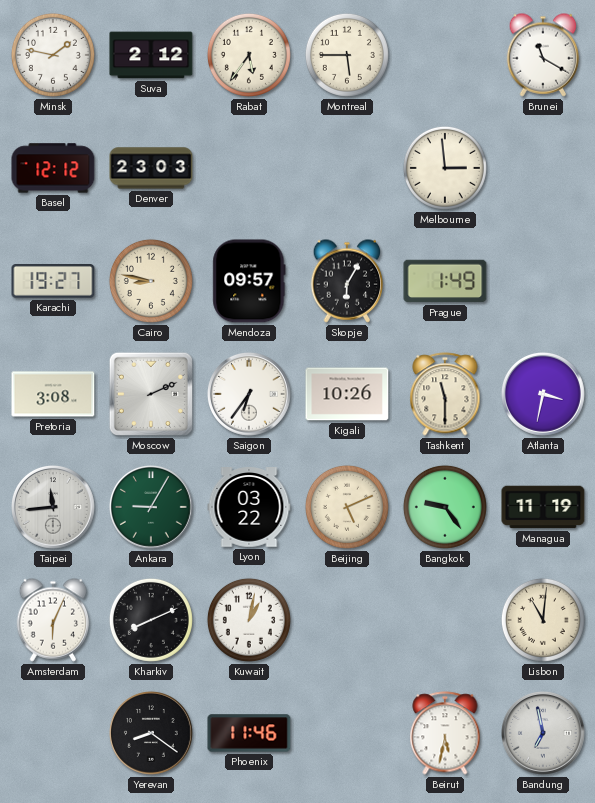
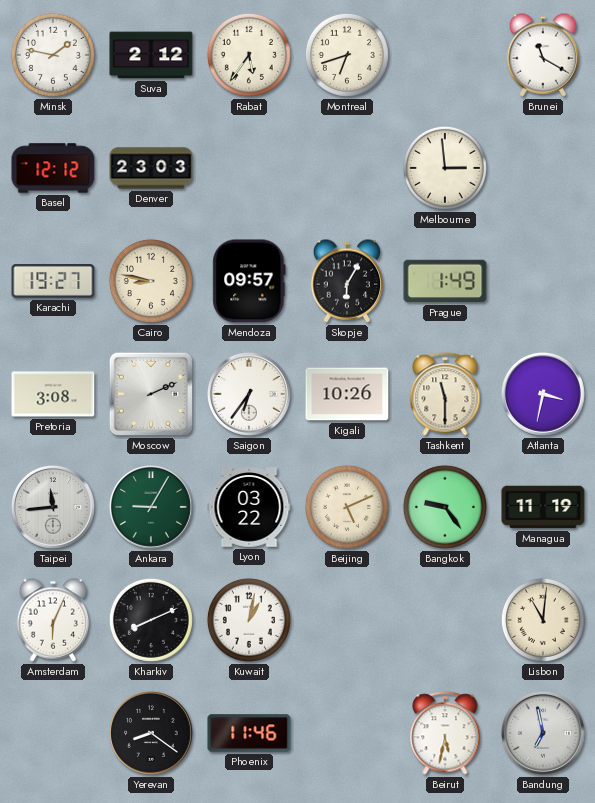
Montreal: 5:45 -> 6:42 (347, 55)
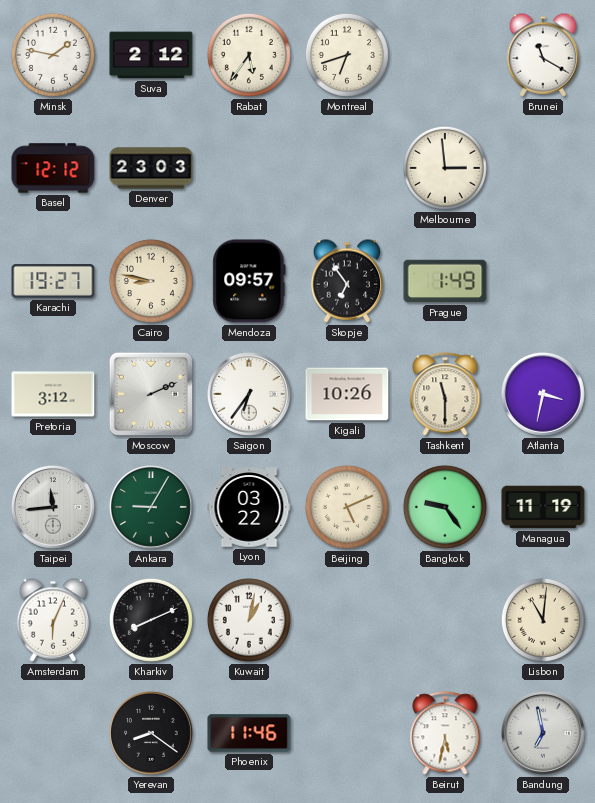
Skopje: 6:05 -> 6:54 (347, 281)
Pretoria: 3:08 -> 3:12 (53, 394)
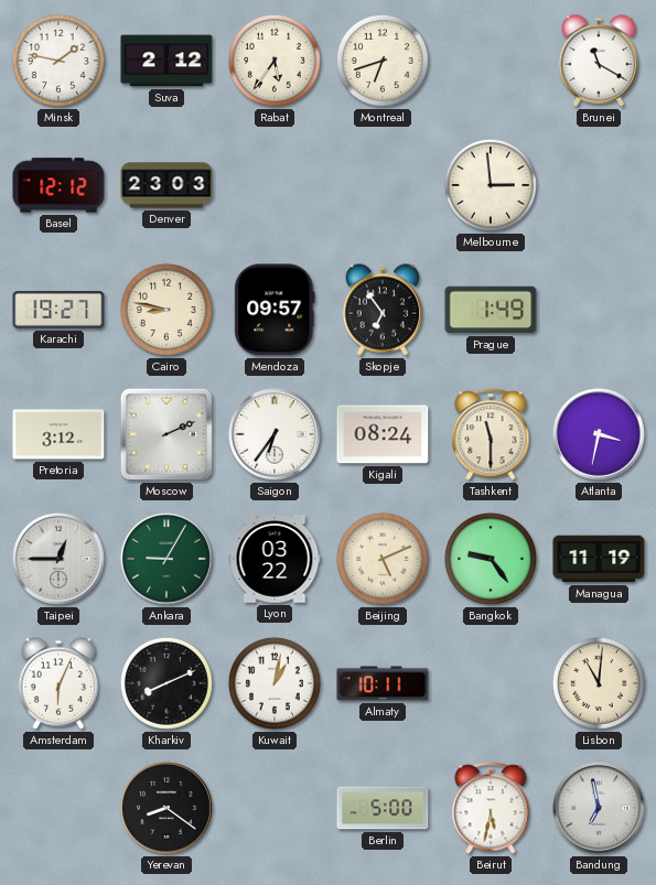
Kigali: 10:26 -> 08:24 (383, 434)
Taipei: 11:44 -> 12:45 (60, 560)
Almaty: none -> 10:11 (383, 683)
Phoenix: 11:46 -> none (249, 733)
Berlin: none -> 5:00 (383, 808)
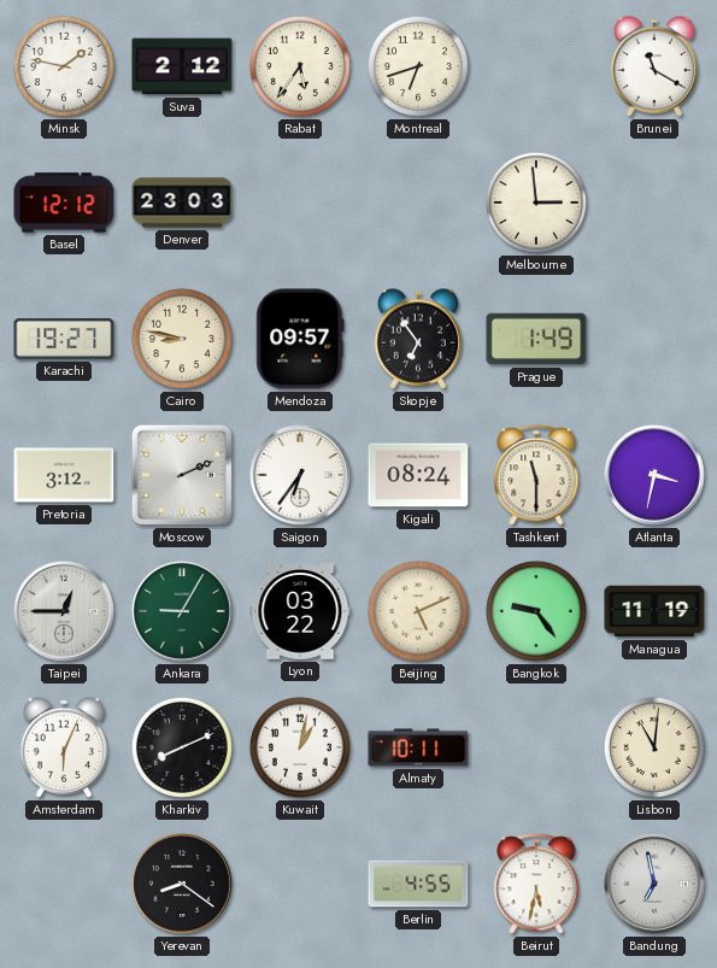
Berlin: 5:00 -> 4:55 (418, 884)
